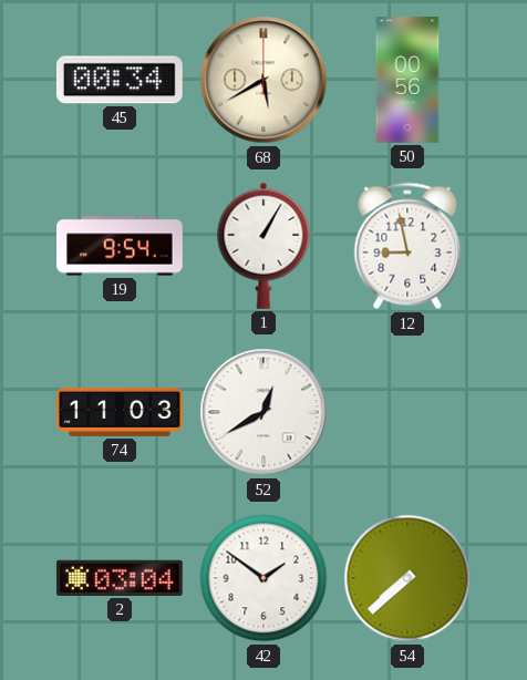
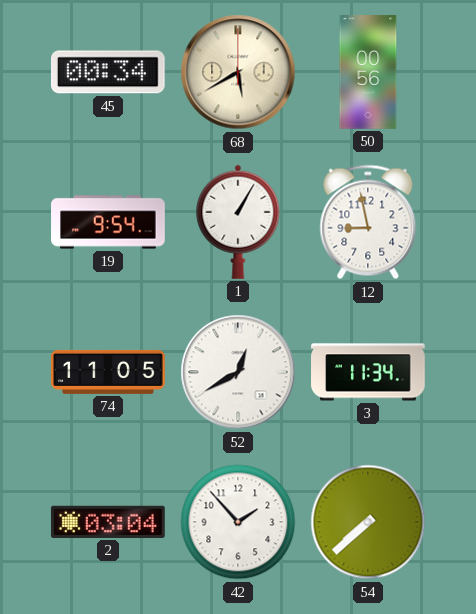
74: 11:03 -> 11:05 (108, 372)
3: none -> 11:34 (368, 372)
42: 1:51 -> 1:53 (238, 522)
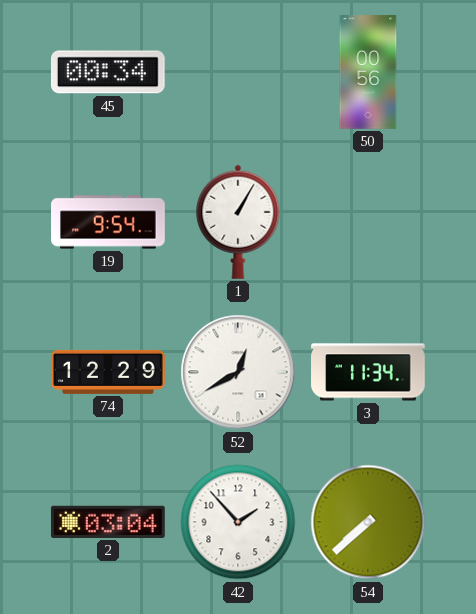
68: 5:40 -> none (238, 72)
12: 8:58 -> none (368, 222)
74: 11:05 -> 12:29 (108, 372)
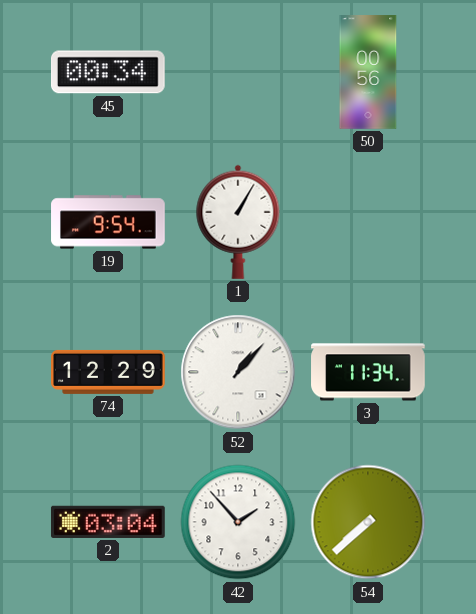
52: 12:40 -> 1:07 (238, 372)
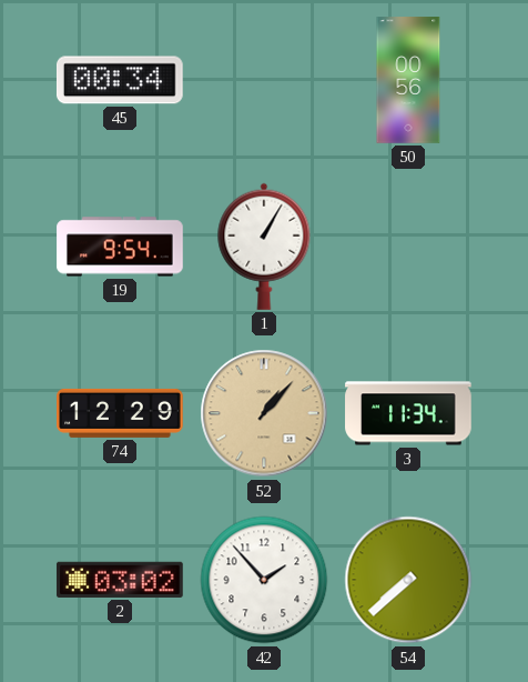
52 dial: white -> champagne (264, 413)
2: 03:04 -> 03:02 (120, 580)
